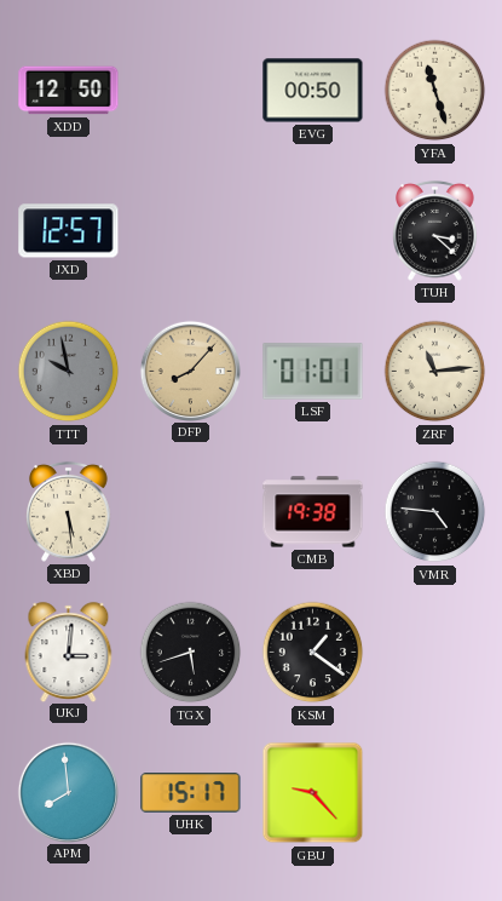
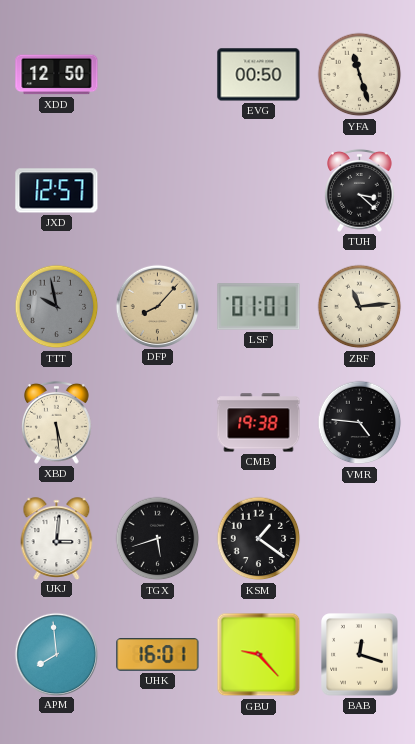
UHK: 15:17 -> 16:01 (158, 655)
BAB: none -> 12:18 (360, 655)
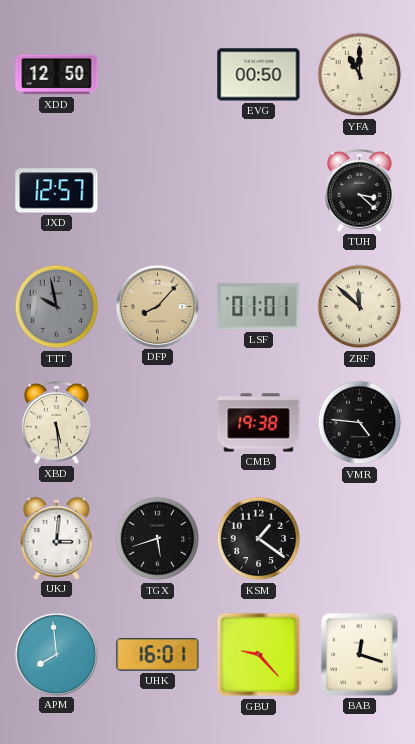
YFA: 11:27 -> 11:00 (360, 75)
ZRF: 11:14 -> 11:52 (360, 307)
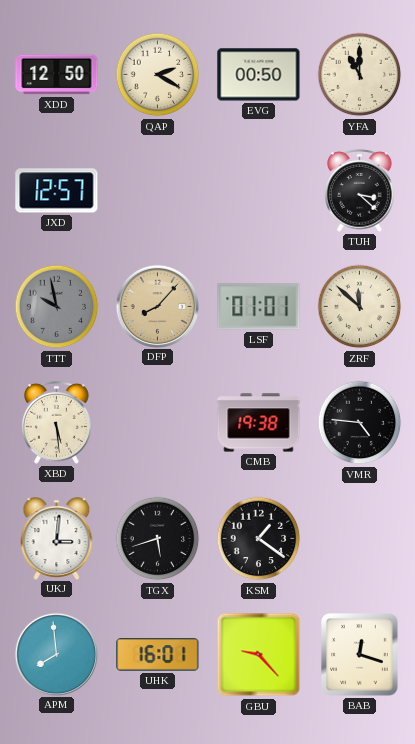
QAP: none -> 2:20 (158, 75)
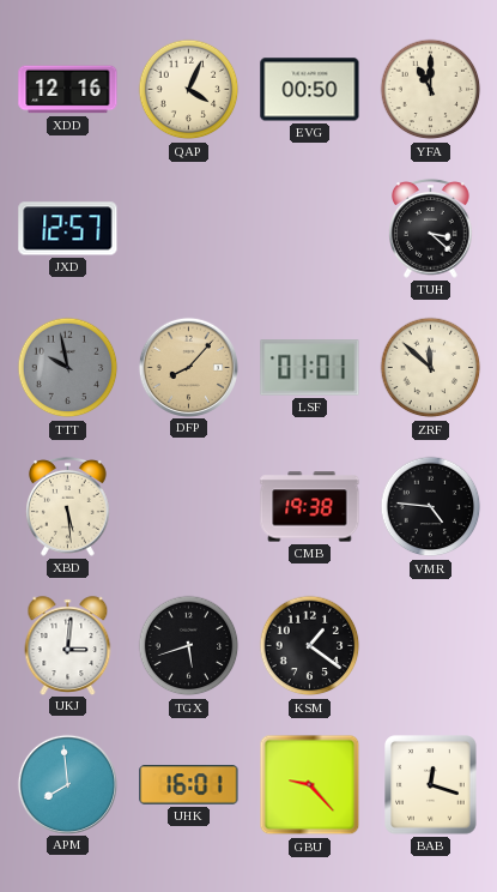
XDD: 12:50 -> 12:16 (68, 90)
QAP: 2:20 -> 4:04 (189, 90)
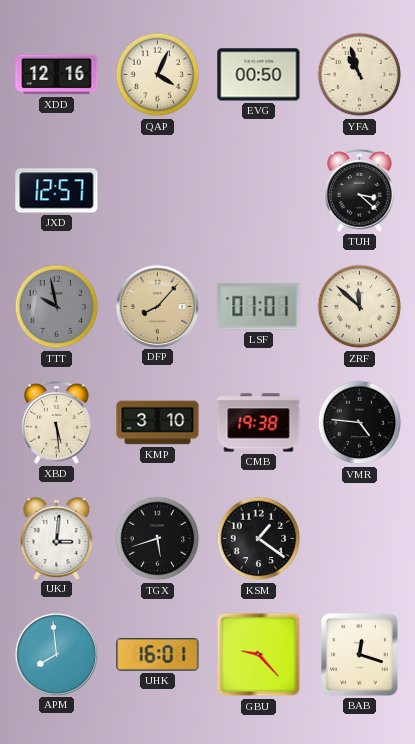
YFA: 11:00 -> 10:57 (360, 75)
KMP: none -> 3:10 (158, 423)
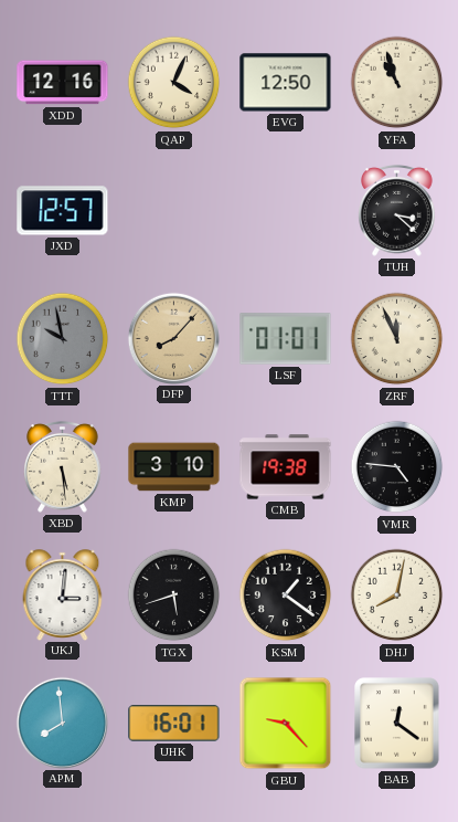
EVG: 00:50 -> 12:50 (286, 83)
ZRF: 11:52 -> 11:56 (397, 339)
DHJ: none -> 8:02 (397, 596)
BAB: 12:18 -> 12:21 (397, 724)
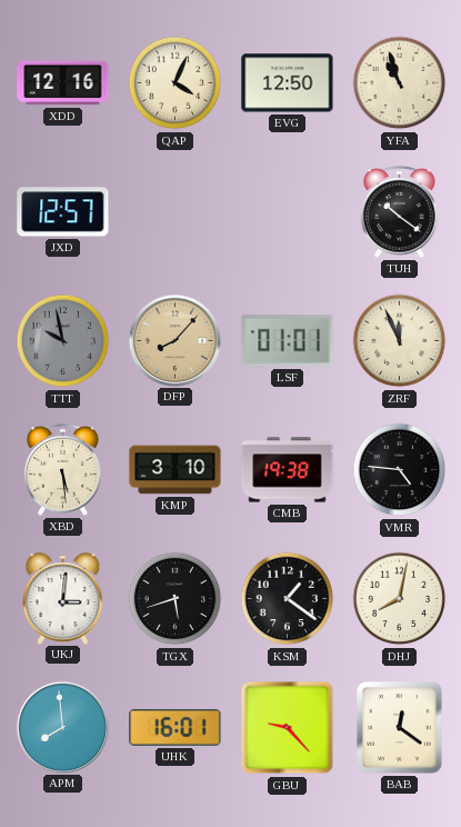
TUH: 3:22 -> 10:21 (400, 211)
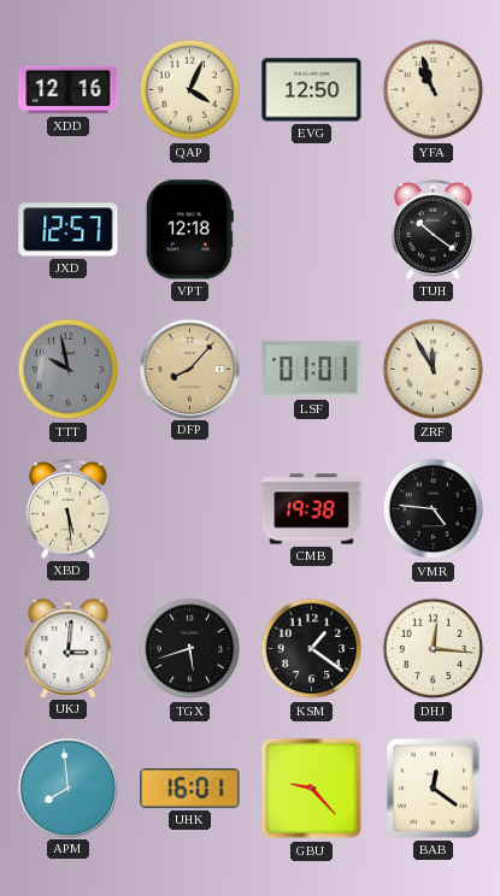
VPT: none -> 12:18 (189, 230)
ZRF: 11:56 -> 11:55 (434, 370)
KMP: 3:10 -> none (176, 470)
DHJ: 8:02 -> 12:16 (434, 649)
